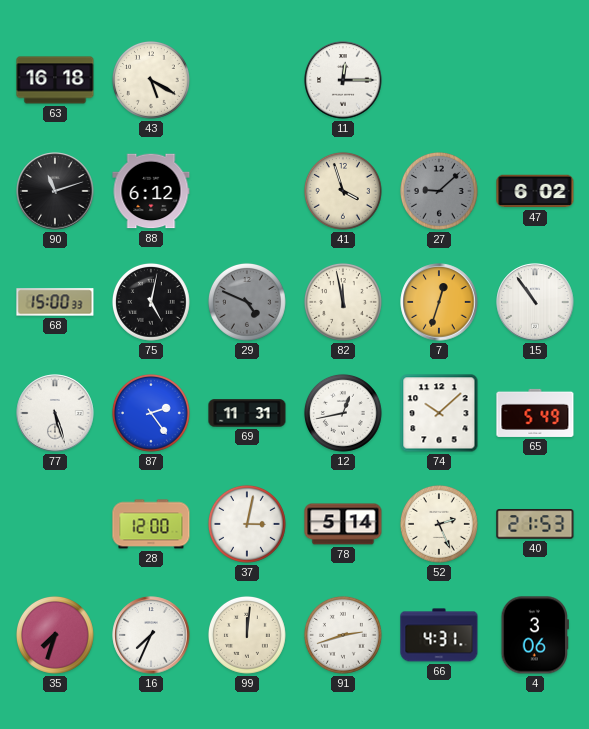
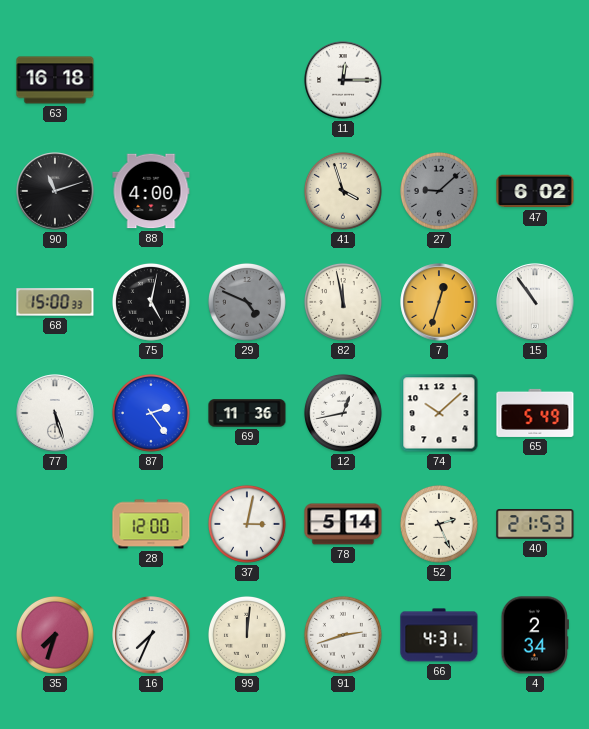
43: 5:20 -> none (151, 80)
88: 6:12 -> 4:00 (151, 191)
69: 11:31 -> 11:36 (247, 413)
4: 3:06 -> 2:34 (535, 635)
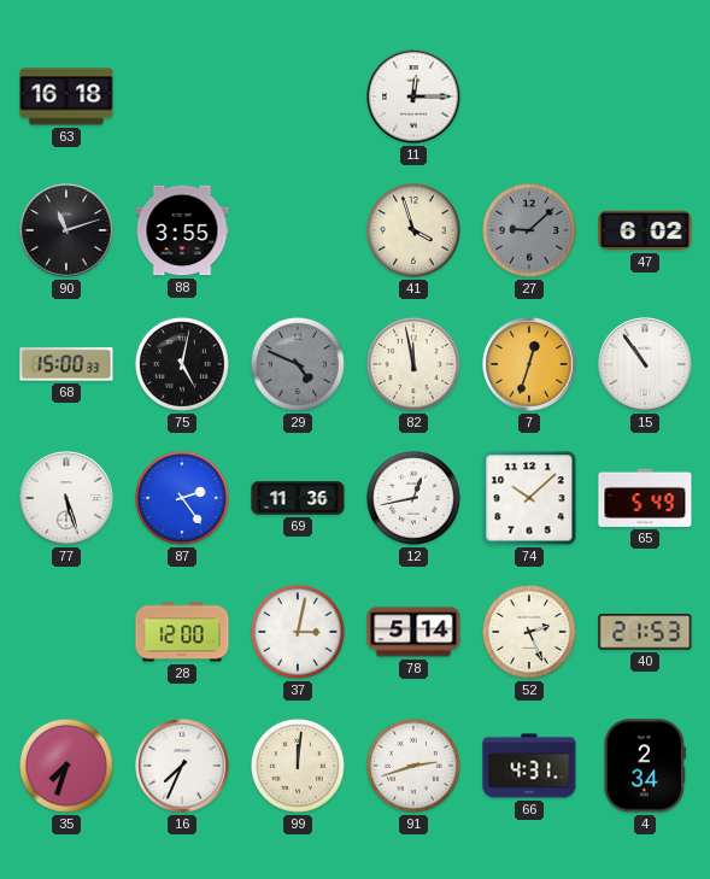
88: 4:00 -> 3:55 (182, 230)
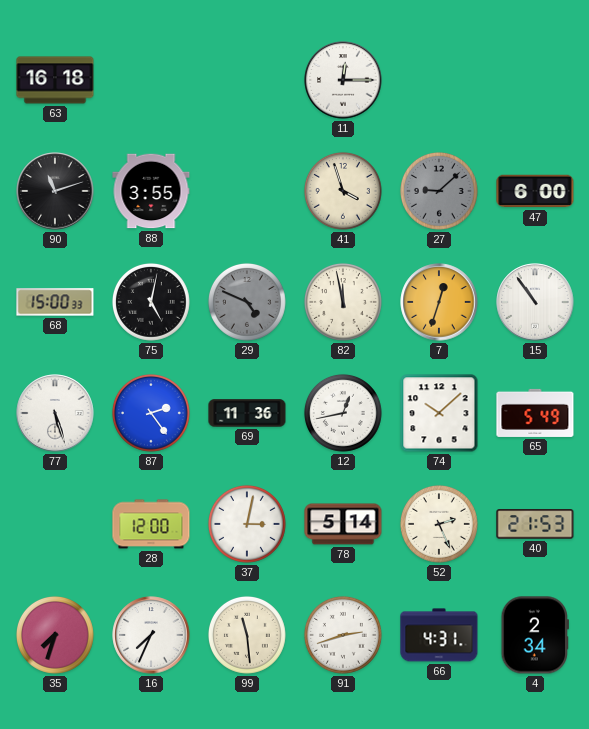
47: 6:02 -> 6:00 (535, 191)
99: 12:01 -> 11:29 (247, 635)
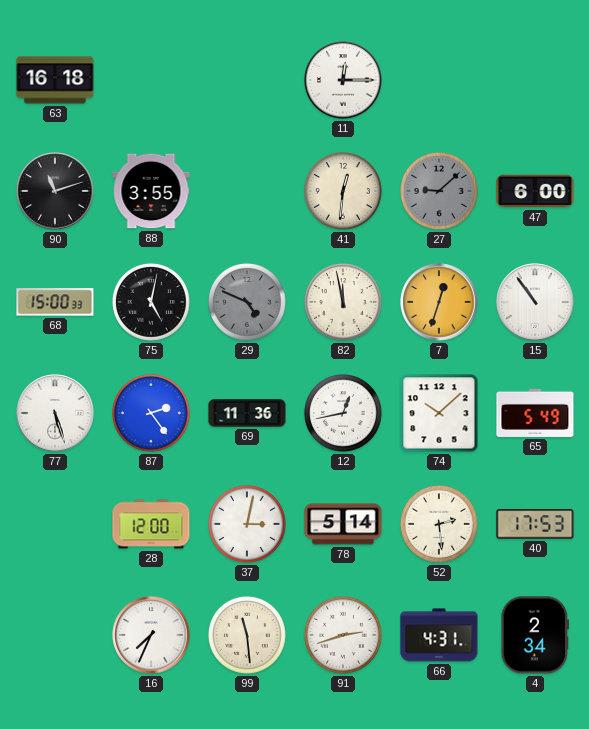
41: 3:57 -> 12:31 (343, 191)
52: 2:26 -> 2:29 (439, 524)
40: 21:53 -> 17:53 (535, 524)
35: 7:33 -> none (55, 635)
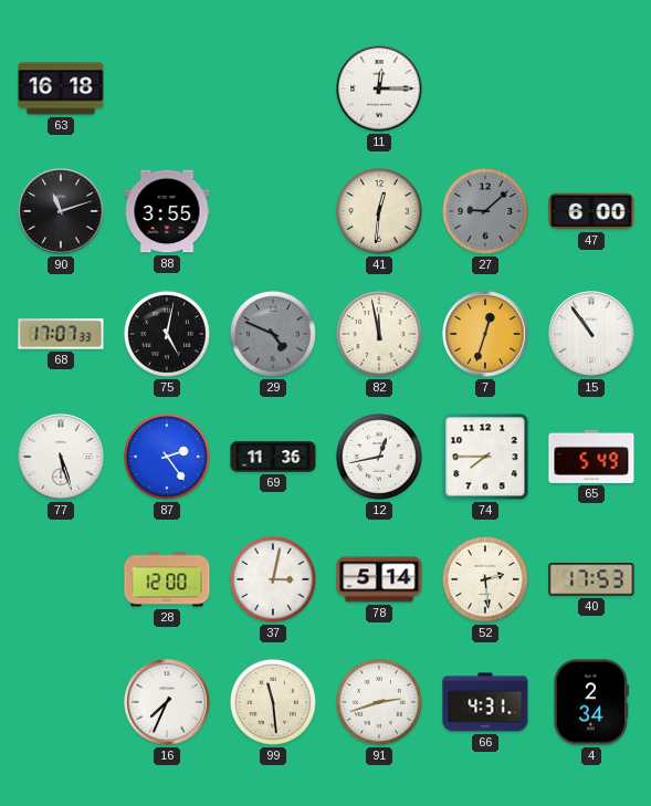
68: 15:00 -> 17:07 (61, 334)
74: 10:08 -> 7:45 (485, 457)
